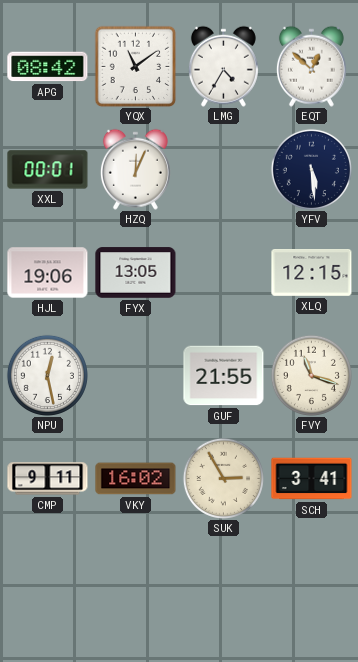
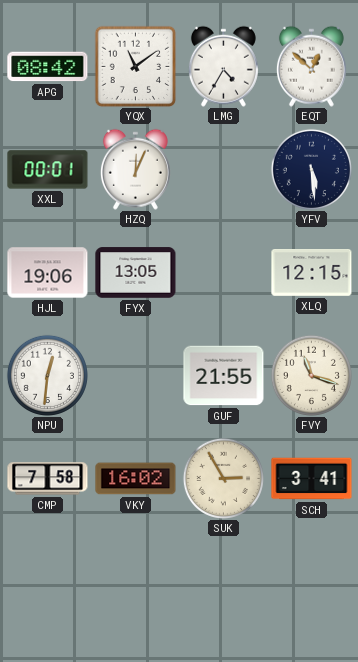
NPU: 12:28 -> 12:31 (47, 375)
CMP: 9:11 -> 7:58 (48, 479)
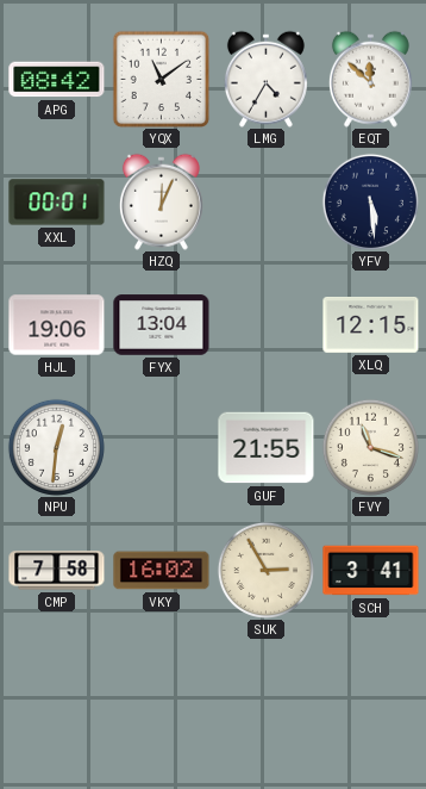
EQT: 12:52 -> 11:52 (370, 79)
FYX: 13:05 -> 13:04 (162, 325)
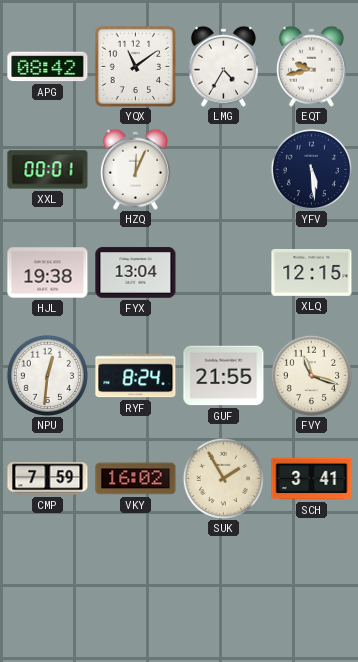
EQT: 11:52 -> 9:43 (311, 66)
HJL: 19:06 -> 19:38 (48, 273)
RYF: none -> 8:24 (136, 376)
CMP: 7:58 -> 7:59 (48, 479)
SUK: 2:55 -> 1:55 (223, 478)
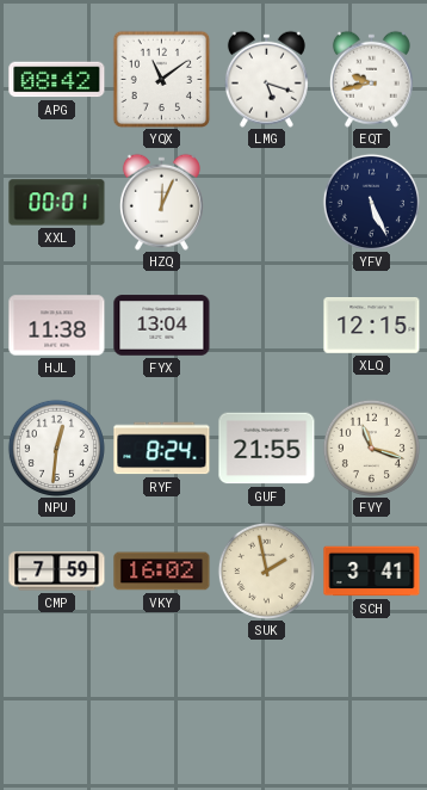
LMG: 4:35 -> 5:18 (266, 79)
YFV: 5:29 -> 5:26 (371, 202)
HJL: 19:38 -> 11:38 (57, 326)
SUK: 1:55 -> 1:58 (266, 570)
